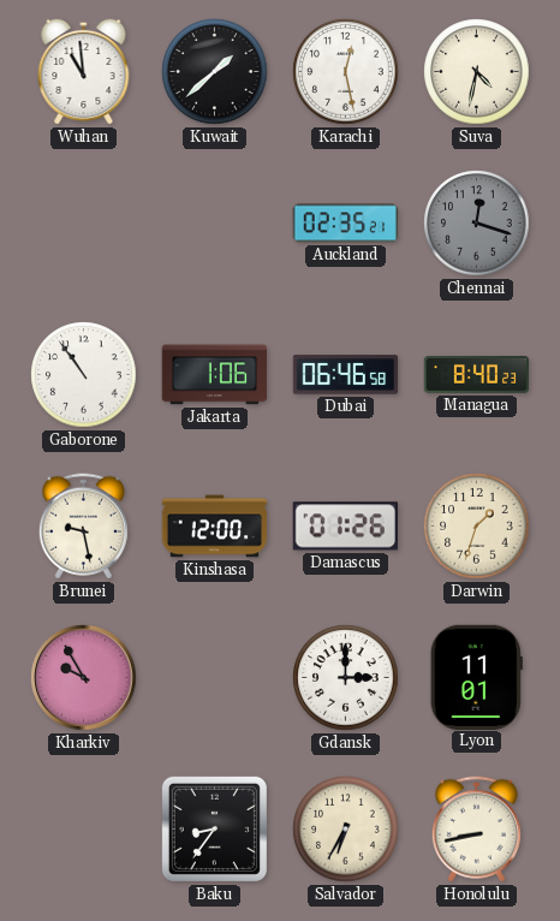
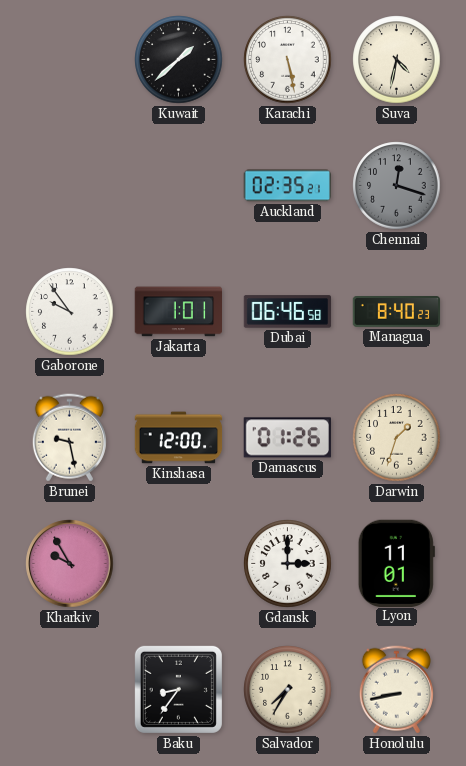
Wuhan: 10:59 -> none (84, 71)
Karachi: 12:28 -> 5:28 (288, 60)
Gaborone: 10:54 -> 9:54 (70, 312)
Jakarta: 1:06 -> 1:01 (178, 312)
Salvador: 6:35 -> 7:35 (288, 690)
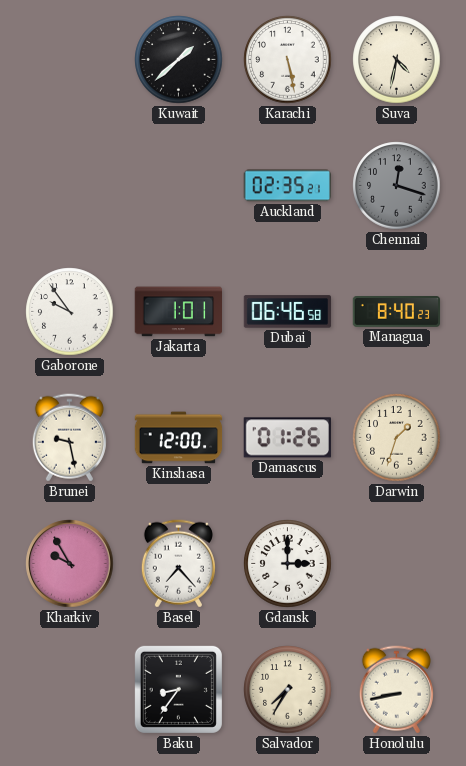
Basel: none -> 7:23 (178, 564)
Lyon: 11:01 -> none (396, 563)
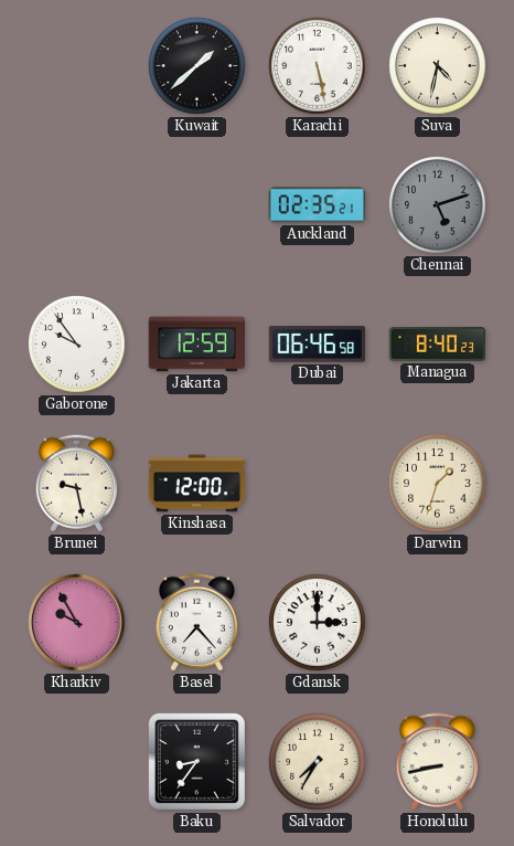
Chennai: 12:18 -> 5:12 (438, 205)
Jakarta: 1:01 -> 12:59 (196, 345)
Damascus: 01:26 -> none (287, 438)
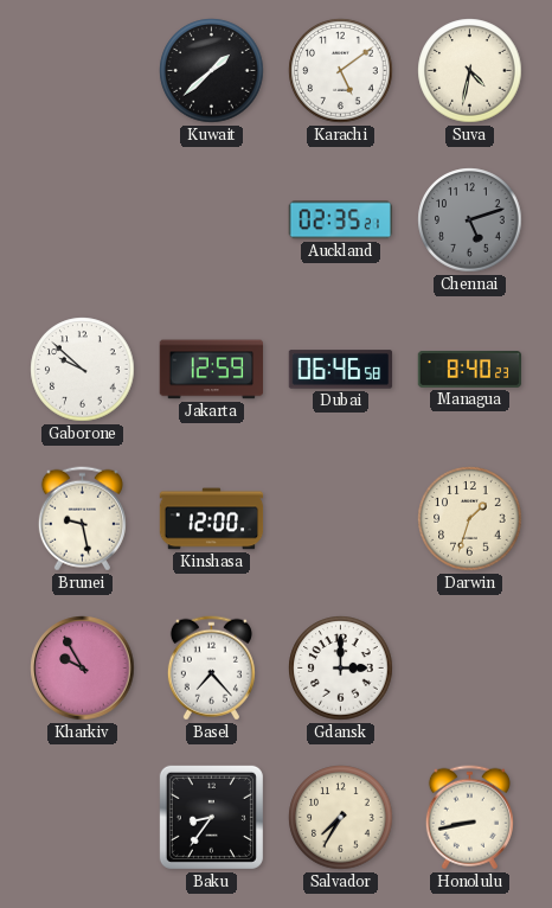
Karachi: 5:28 -> 5:09 (341, 71)
Gaborone: 9:54 -> 9:52 (83, 370)
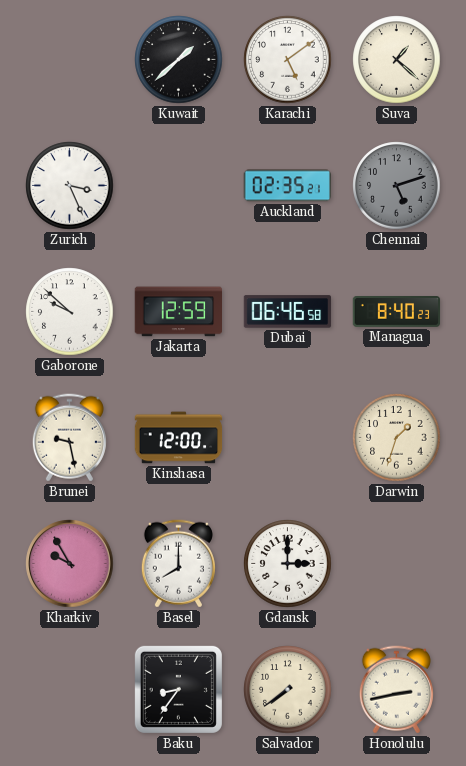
Suva: 4:32 -> 1:22 (397, 60)
Zurich: none -> 3:26 (70, 186)
Basel: 7:23 -> 8:00 (178, 564)
Salvador: 7:35 -> 7:39 (288, 690)
Honolulu: 8:43 -> 2:43 (396, 690)
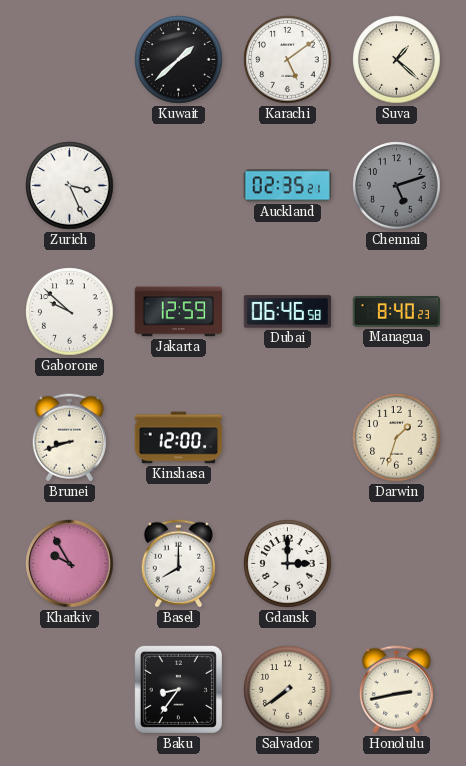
Brunei: 9:28 -> 8:42 (69, 438)
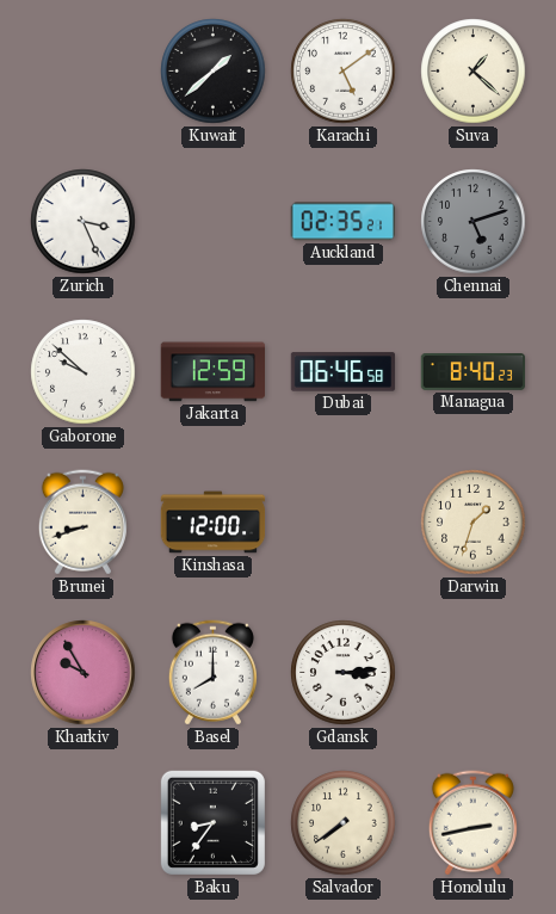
Gdansk: 3:00 -> 3:14 (344, 673)
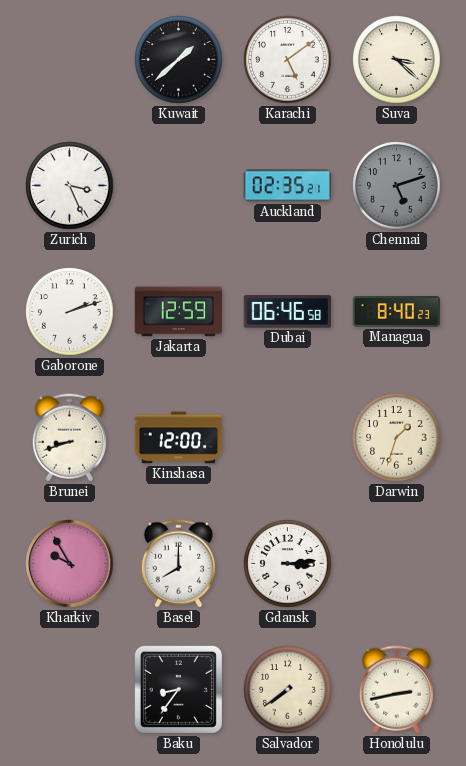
Suva: 1:22 -> 3:22 (397, 60)
Gaborone: 9:52 -> 2:12 (70, 312)
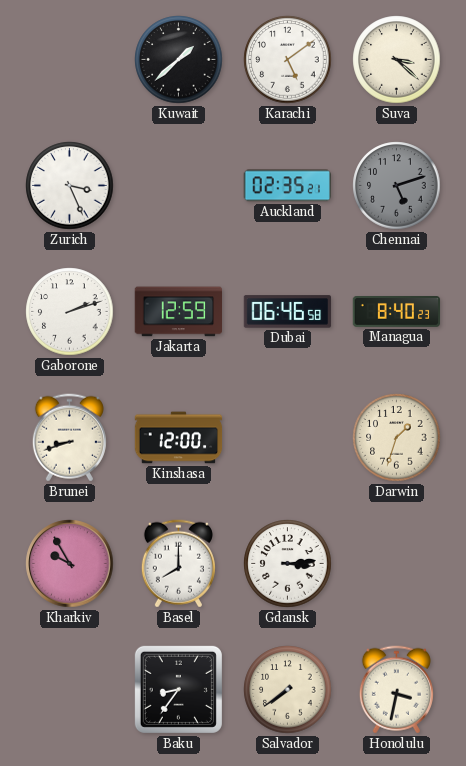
Honolulu: 2:43 -> 3:32 (396, 690)
